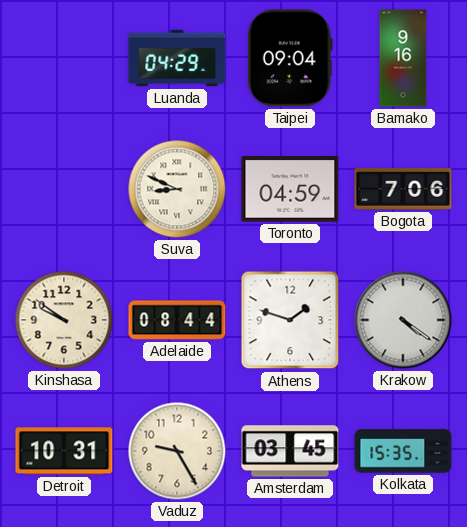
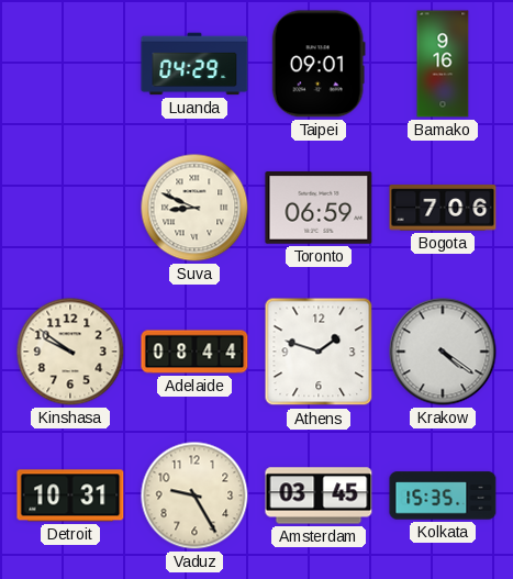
Taipei: 09:04 -> 09:01 (319, 64)
Toronto: 04:59 -> 06:59 (319, 208)
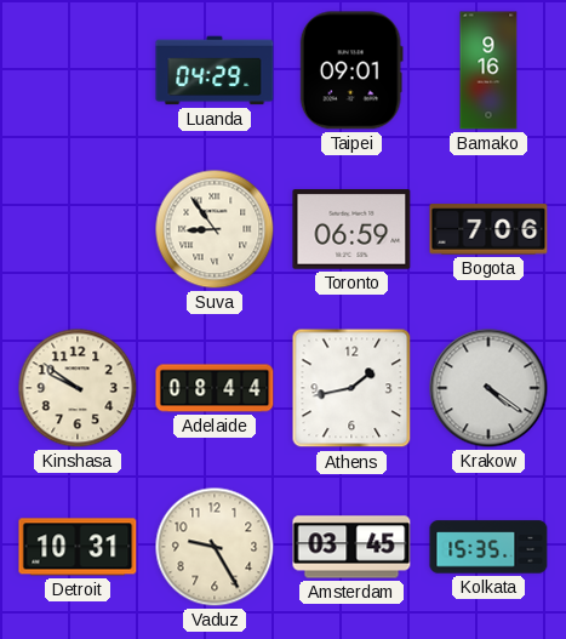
Suva: 8:49 -> 8:54 (215, 229)
Athens: 1:48 -> 1:43 (351, 388)
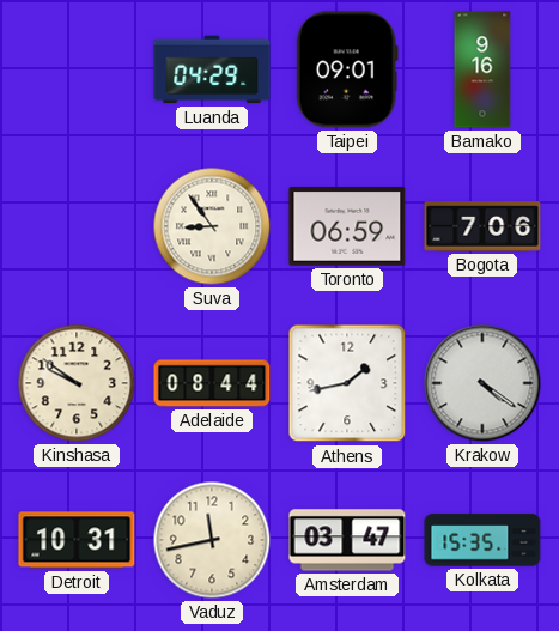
Vaduz: 9:25 -> 11:43 (212, 540)
Amsterdam: 03:45 -> 03:47 (347, 540)
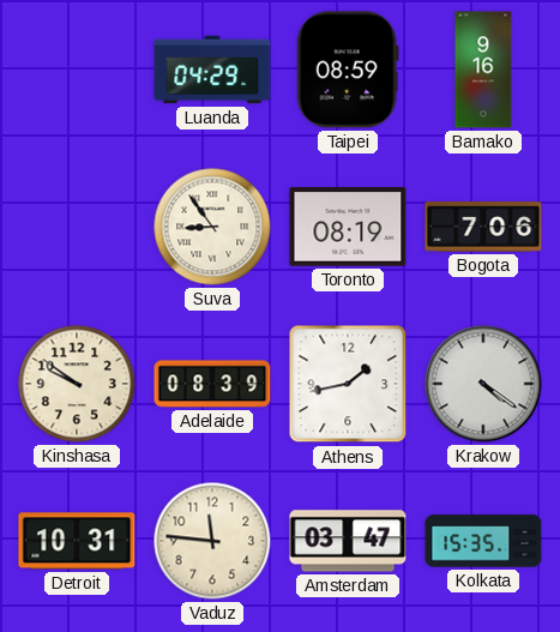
Taipei: 09:01 -> 08:59 (348, 70)
Toronto: 06:59 -> 08:19 (348, 227)
Adelaide: 08:44 -> 08:39 (212, 384)
Vaduz: 11:43 -> 11:46 (212, 541)
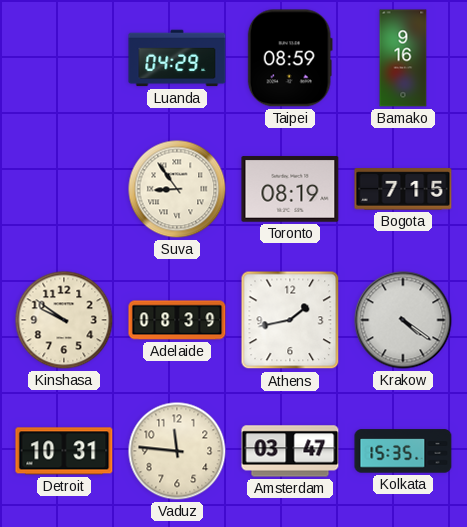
Bogota: 7:06 -> 7:15 (403, 189)
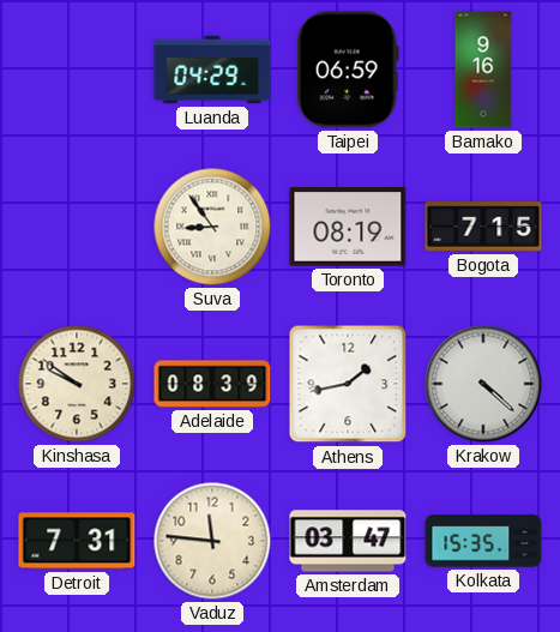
Taipei: 08:59 -> 06:59 (348, 70)
Krakow: 4:21 -> 4:22 (483, 384)
Detroit: 10:31 -> 7:31 (77, 541)
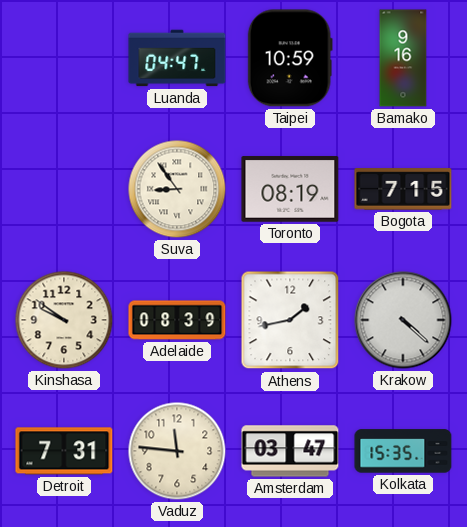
Luanda: 04:29 -> 04:47 (177, 58)
Taipei: 06:59 -> 10:59 (290, 58)
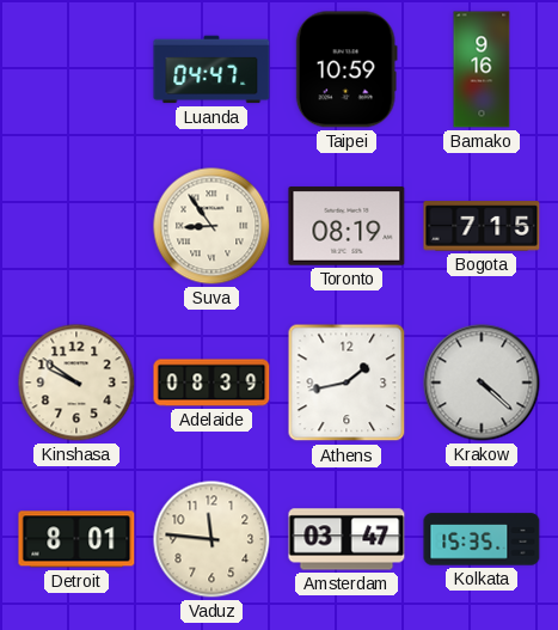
Detroit: 7:31 -> 8:01 (76, 539)
